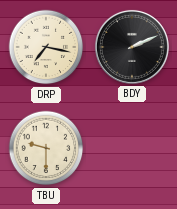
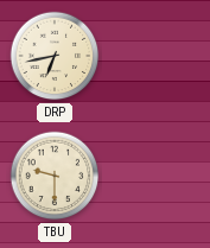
DRP: 7:17 -> 6:43 (55, 56)
BDY: 2:11 -> none (132, 47)
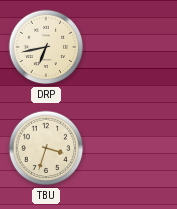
TBU: 9:30 -> 3:33 (46, 148)
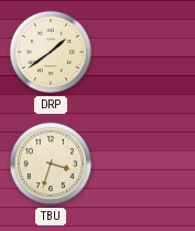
DRP: 6:43 -> 1:39 (51, 52)
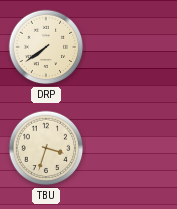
DRP: 1:39 -> 7:39 (46, 47)
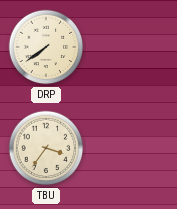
TBU: 3:33 -> 3:36 (46, 148)
